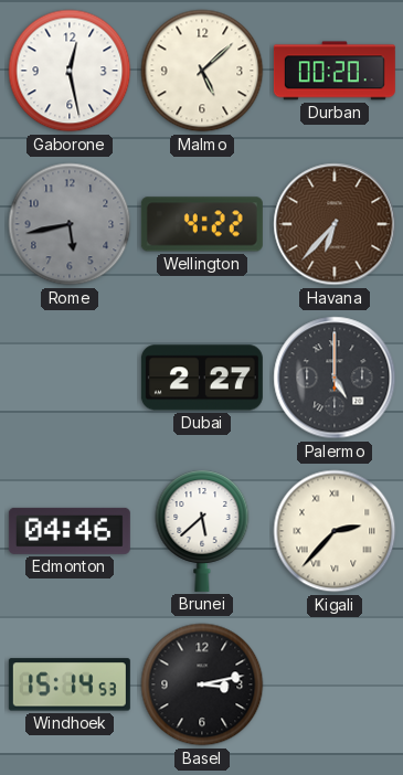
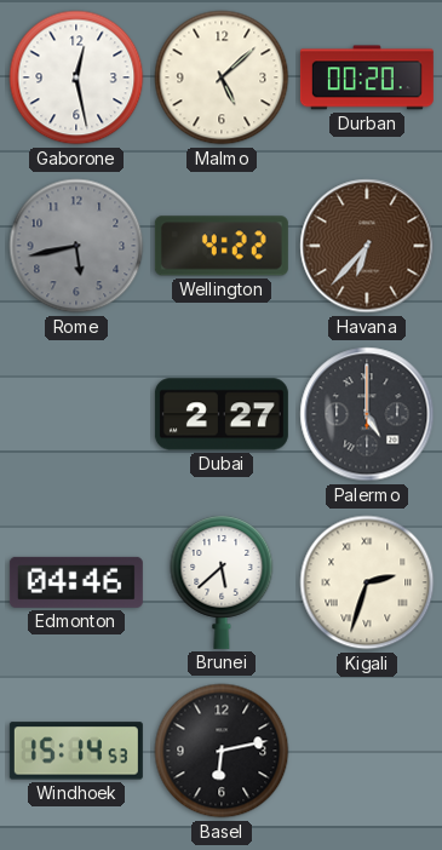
Kigali: 2:37 -> 2:33 (367, 582)
Basel: 3:13 -> 6:13 (222, 751)
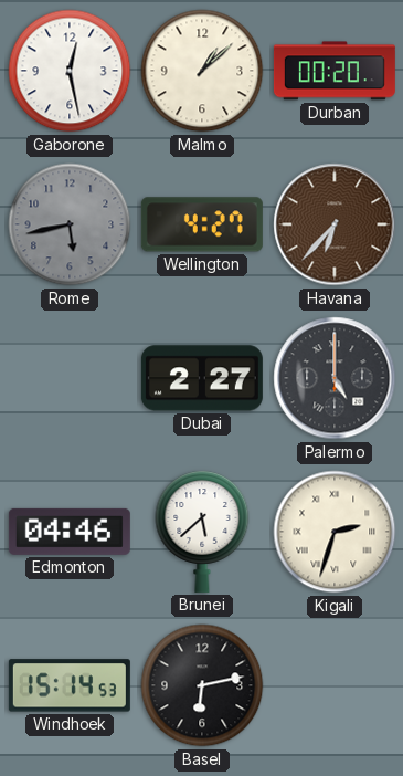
Malmo: 5:08 -> 1:08 (202, 71)
Wellington: 4:22 -> 4:27 (202, 224)
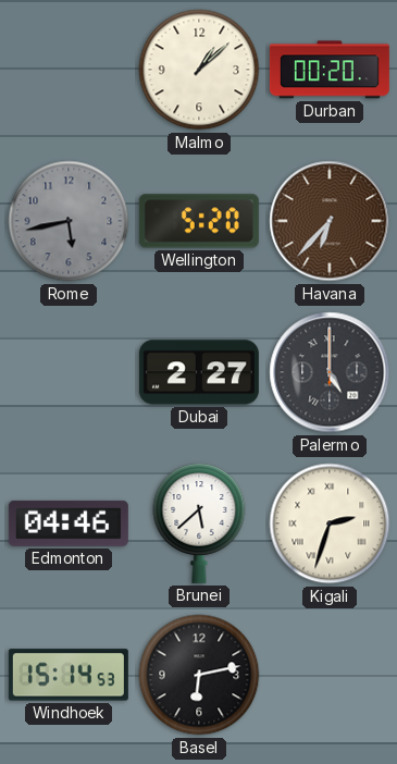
Gaborone: 12:28 -> none (70, 71)
Wellington: 4:27 -> 5:20 (199, 221)
